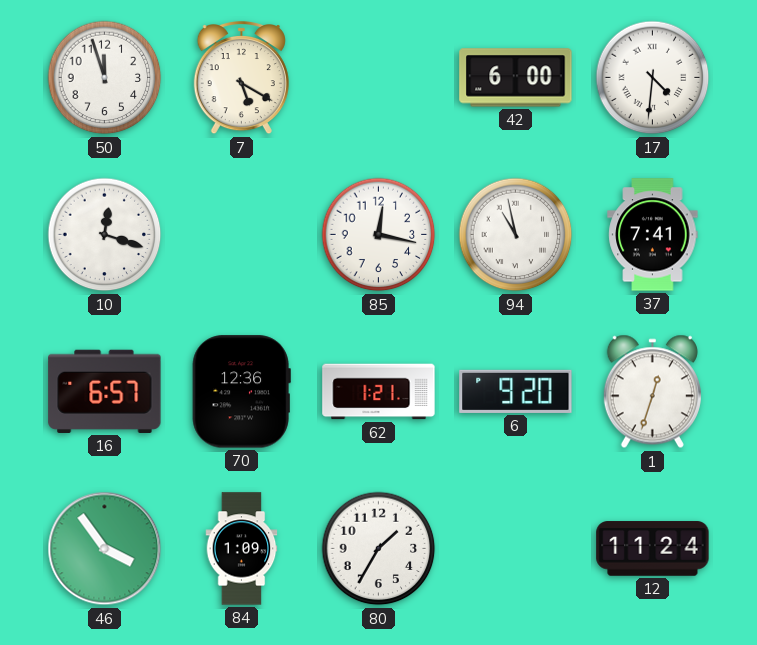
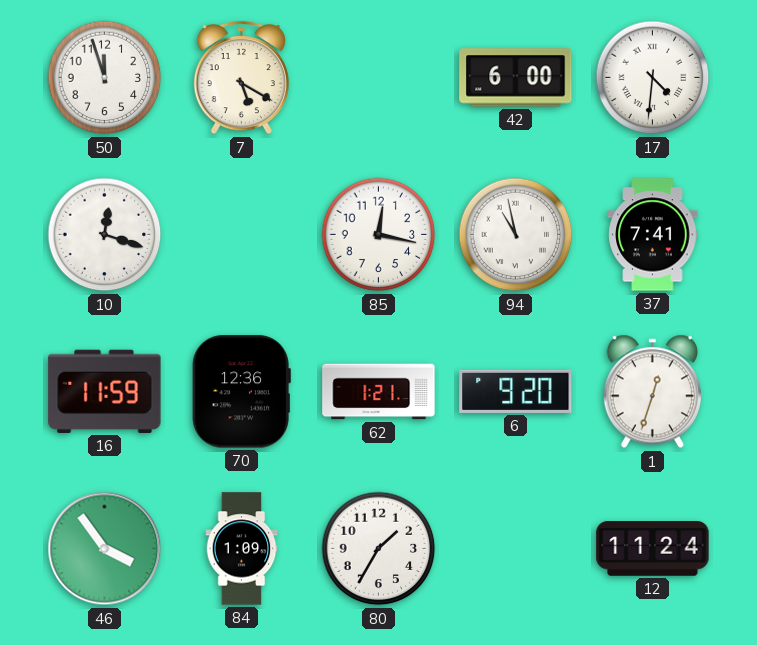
16: 6:57 -> 11:59 (105, 391)
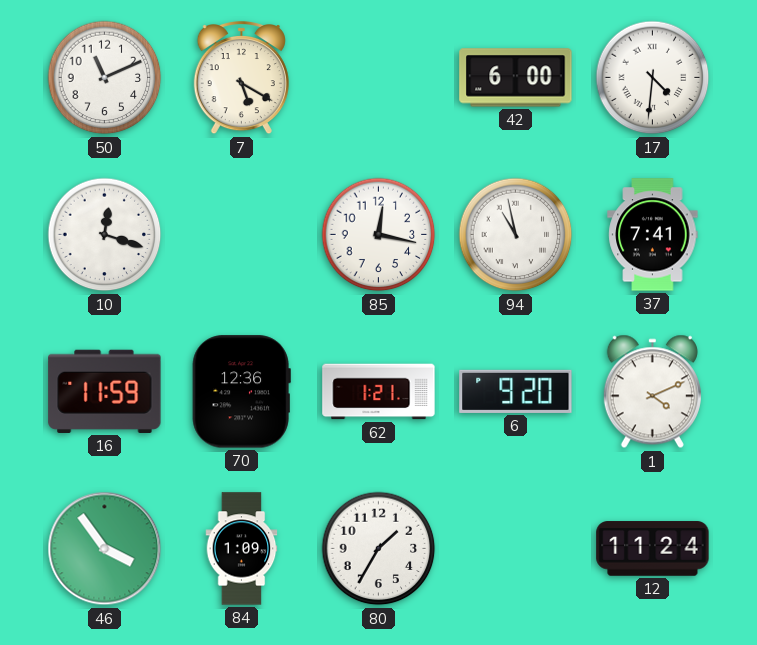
50: 11:57 -> 11:11 (105, 78)
1: 12:33 -> 4:11 (652, 392)
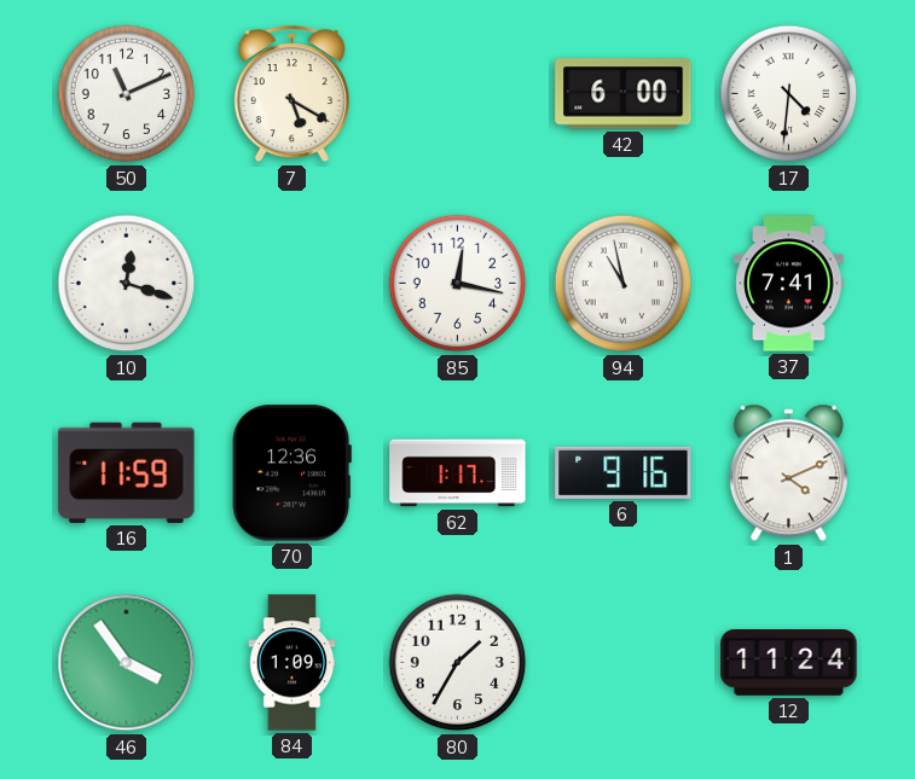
62: 1:21 -> 1:17 (458, 473)
6: 9:20 -> 9:16 (624, 472)
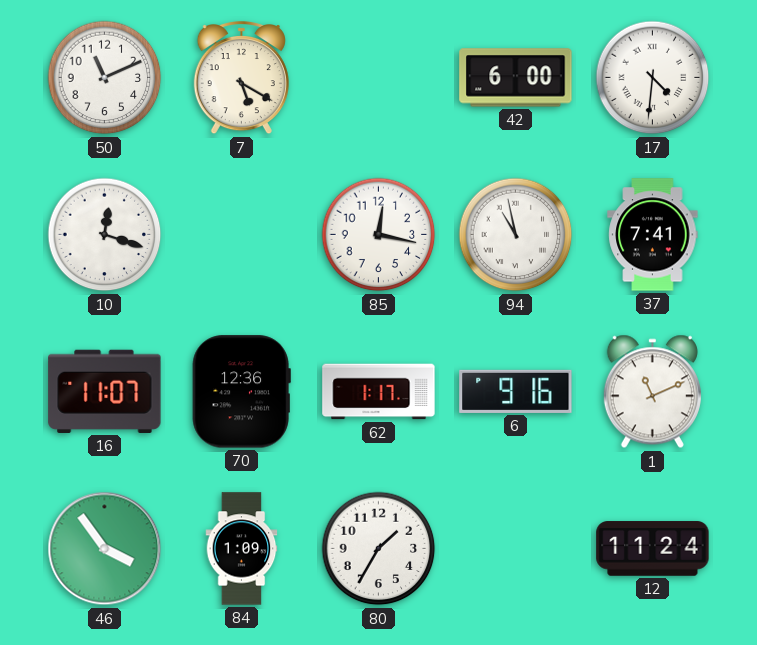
16: 11:59 -> 11:07 (105, 391)
1: 4:11 -> 11:11 (652, 392)
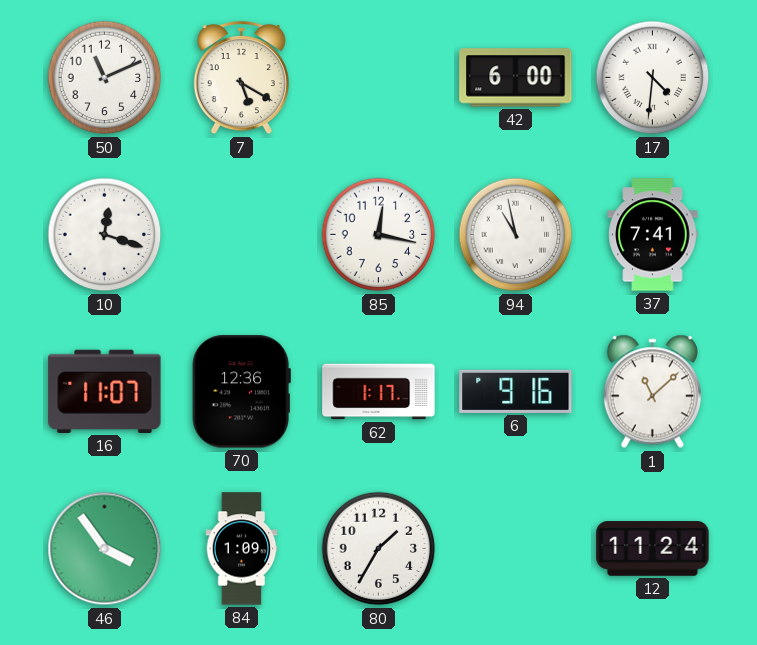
1: 11:11 -> 11:08 (652, 392)
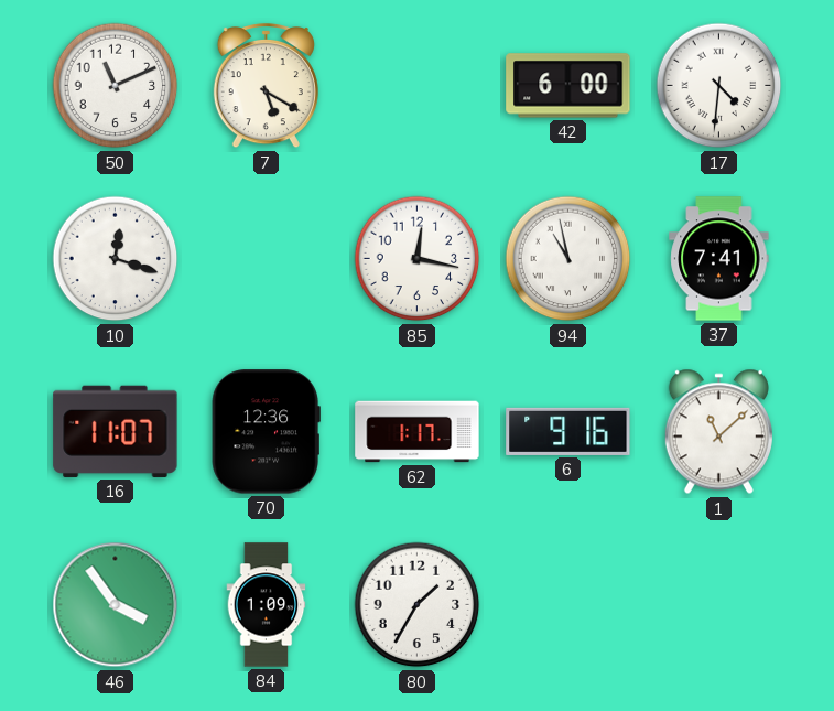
12: 11:24 -> none (653, 549)
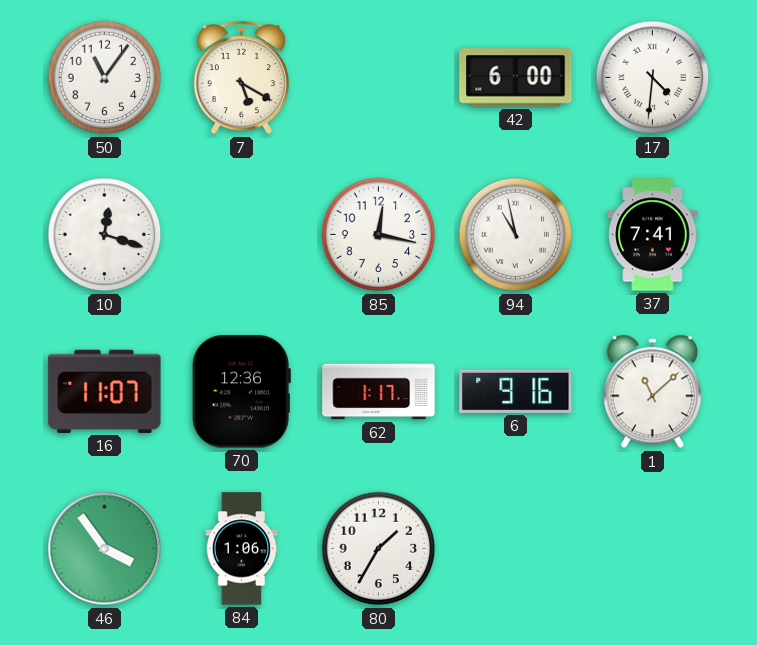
50: 11:11 -> 11:06 (105, 78)
84: 1:09 -> 1:06 (242, 549)
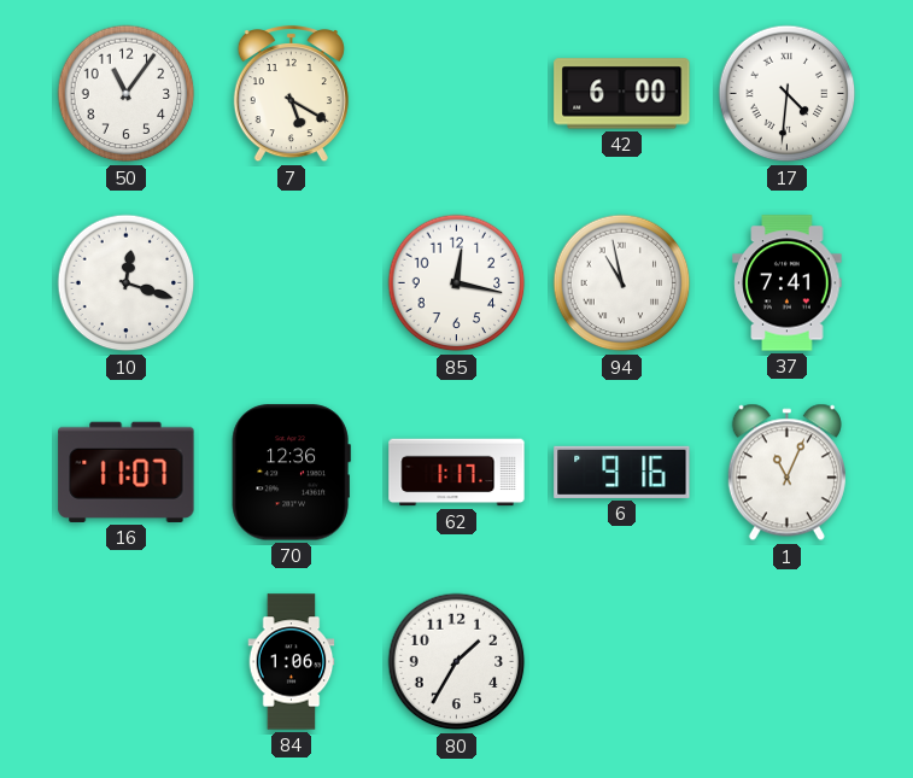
1: 11:08 -> 11:04 (786, 473)
46: 3:54 -> none (105, 549)
